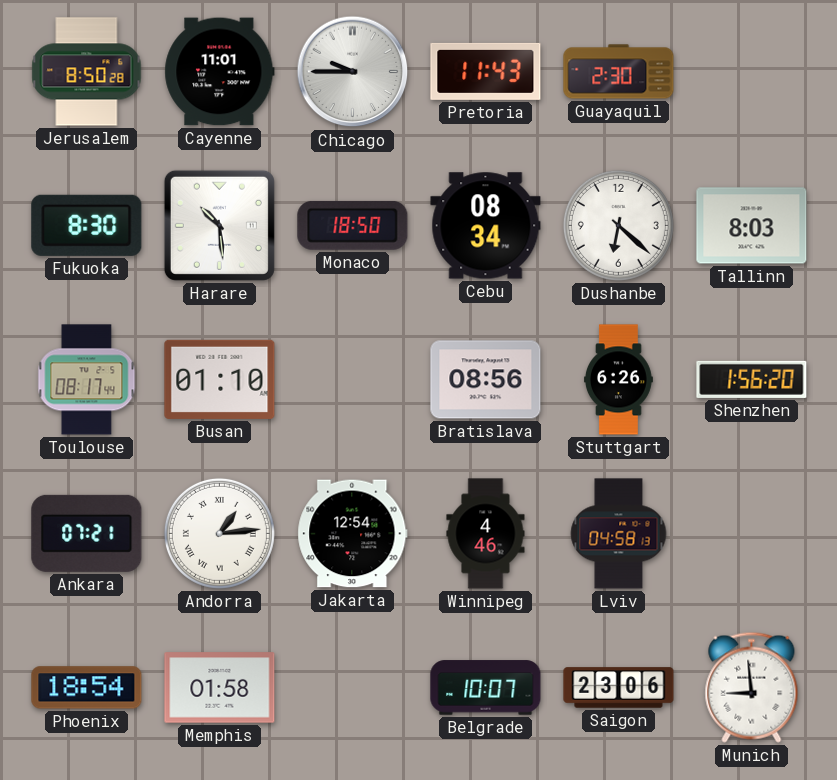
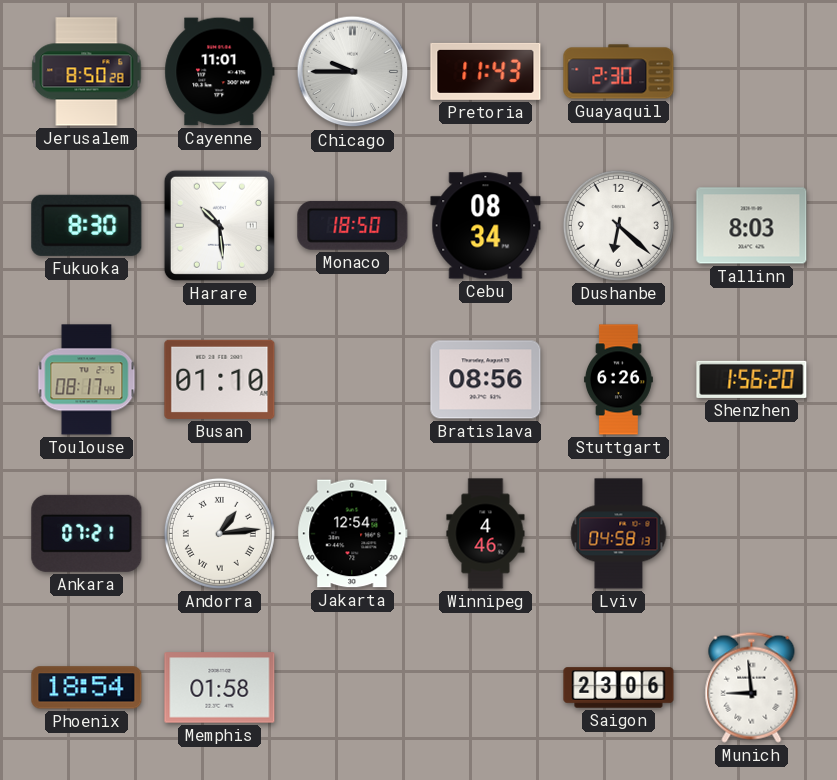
Belgrade: 10:07 -> none (486, 688)
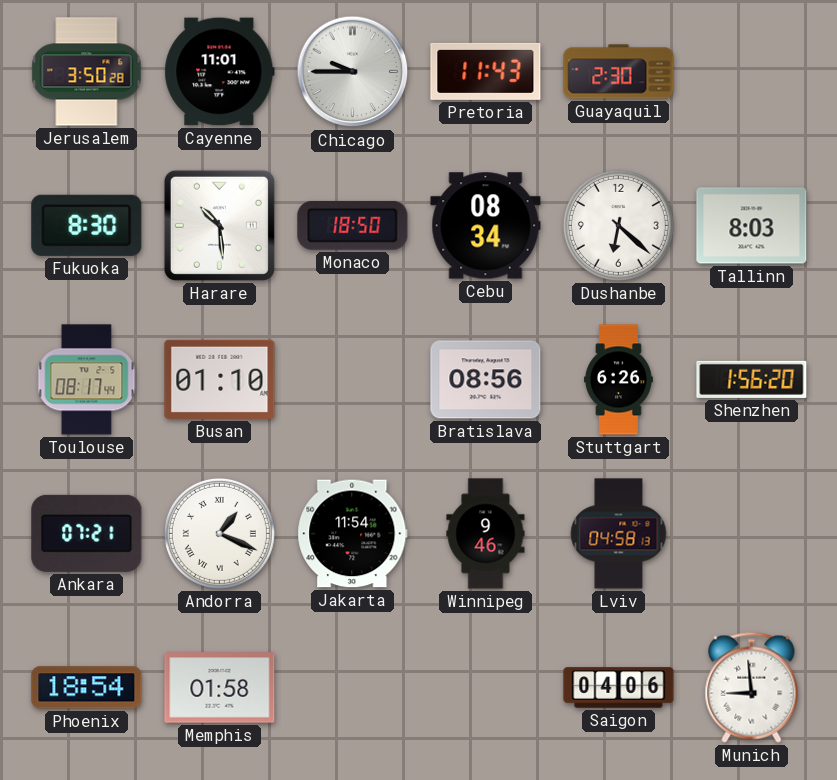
Jerusalem: 8:50 -> 3:50 (87, 72)
Andorra: 1:14 -> 1:19 (219, 533)
Jakarta: 12:54 -> 11:54 (353, 534)
Winnipeg: 4:46 -> 9:46 (486, 534)
Saigon: 23:06 -> 04:06 (619, 688)
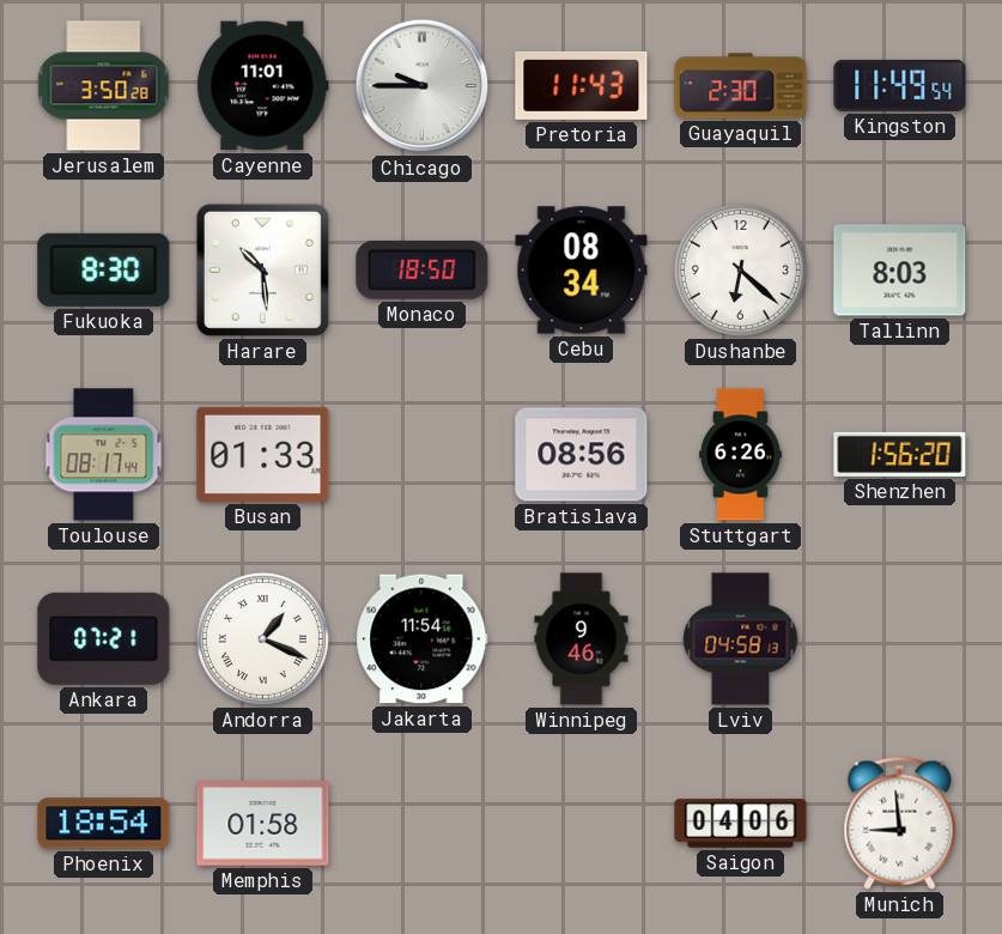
Kingston: none -> 11:49 (900, 85)
Busan: 01:10 -> 01:33 (263, 454)
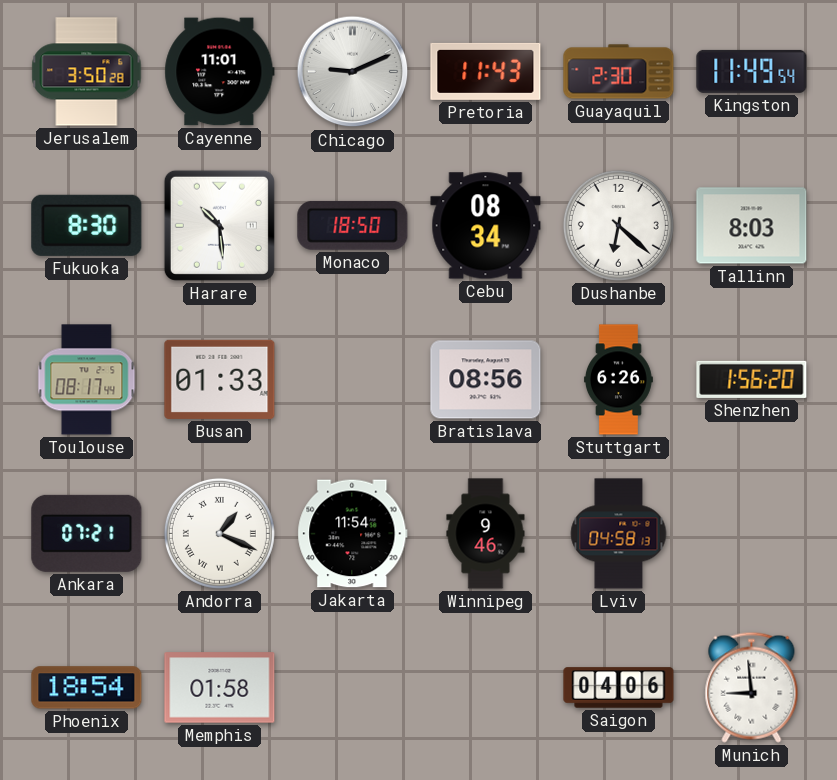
Chicago: 9:45 -> 9:11 (353, 72)
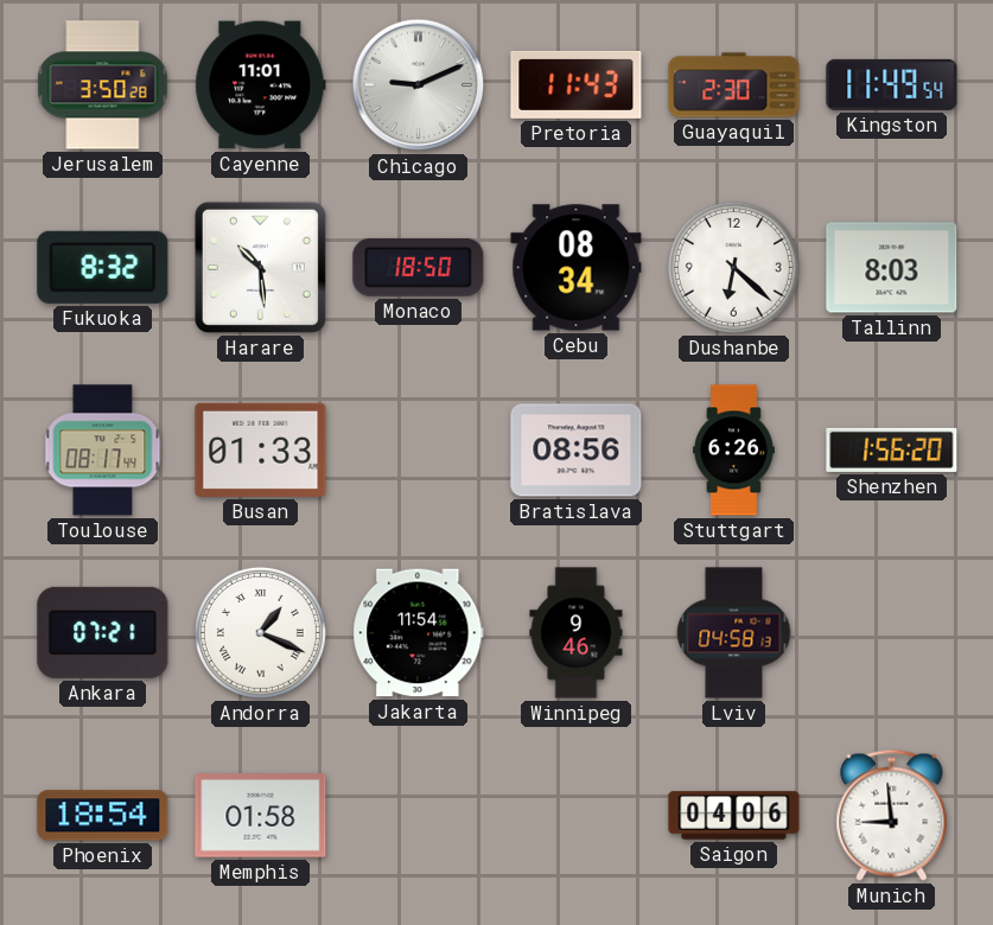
Fukuoka: 8:30 -> 8:32 (103, 267)
